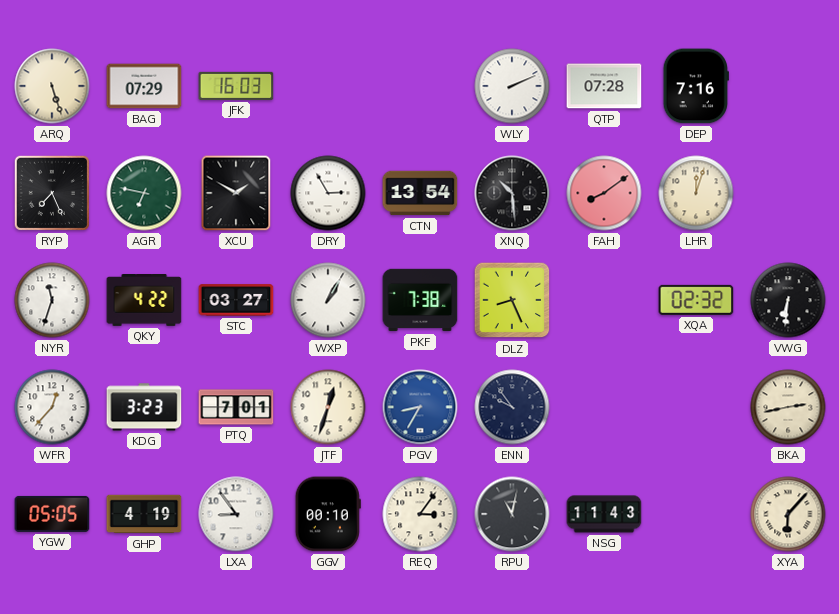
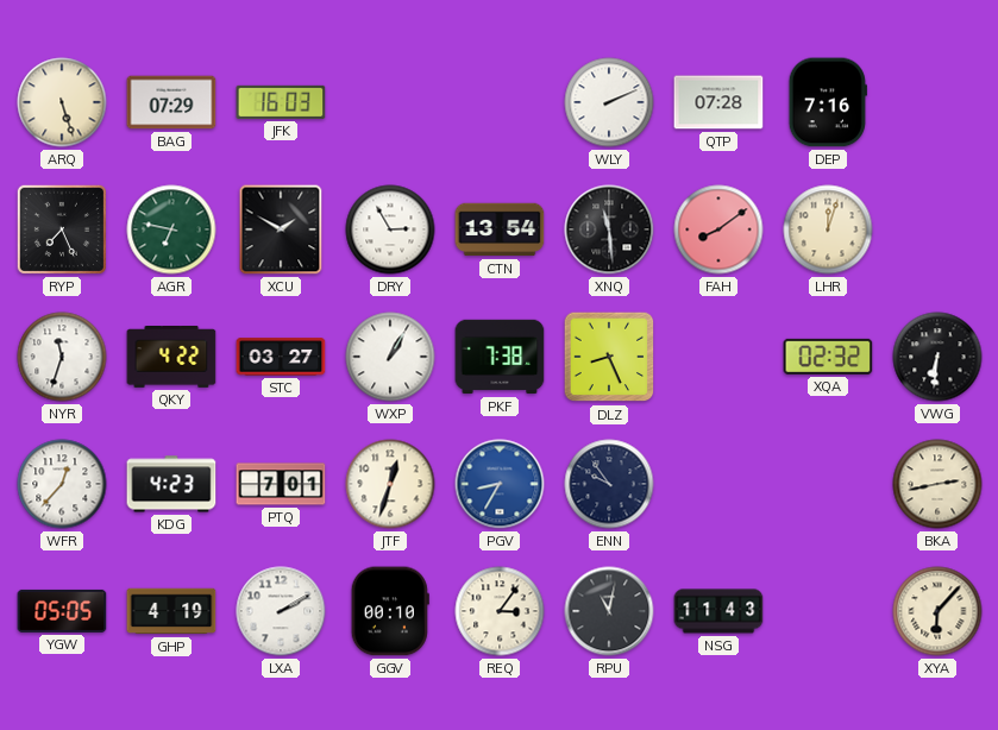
XNQ: 10:29 -> 11:29 (609, 229)
KDG: 3:23 -> 4:23 (171, 484)
LXA: 8:54 -> 2:10 (281, 611)
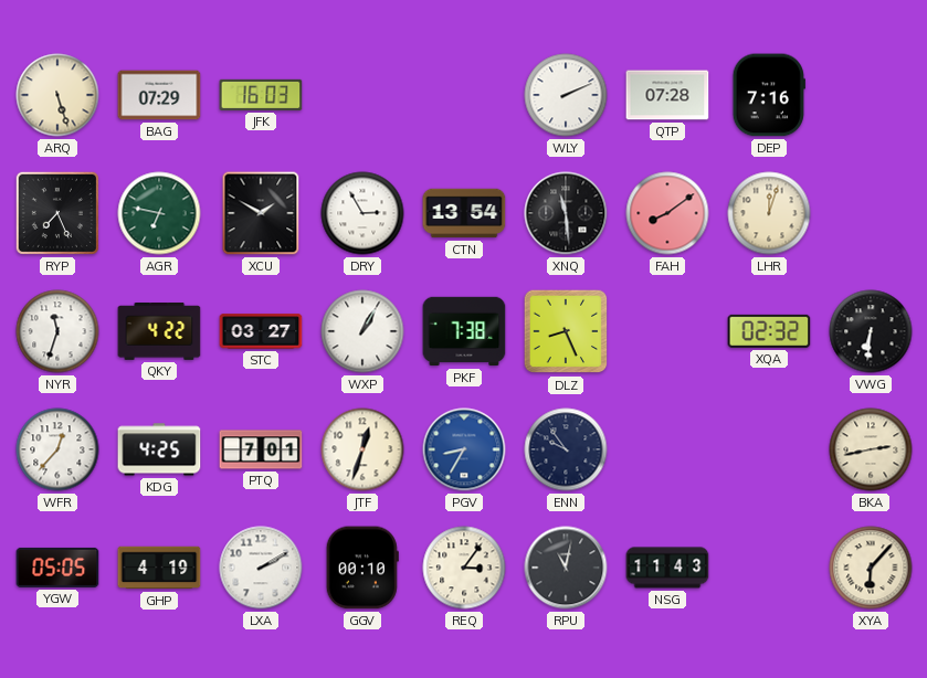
KDG: 4:23 -> 4:25 (159, 449)
